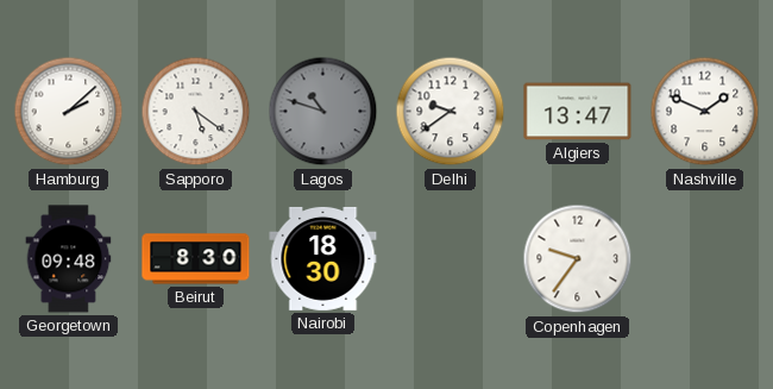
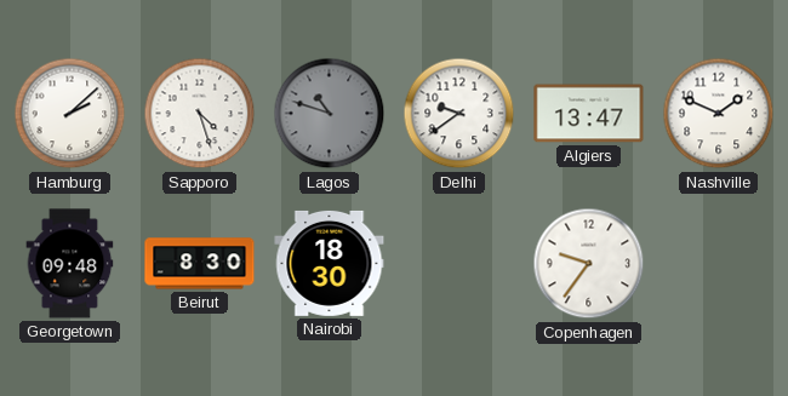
Sapporo: 5:21 -> 4:27 (200, 114)
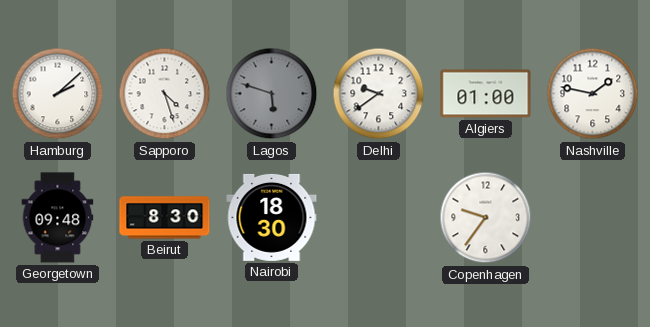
Lagos: 10:48 -> 5:48 (272, 94)
Algiers: 13:47 -> 01:00 (486, 94)
Nashville: 1:49 -> 1:47 (593, 94)
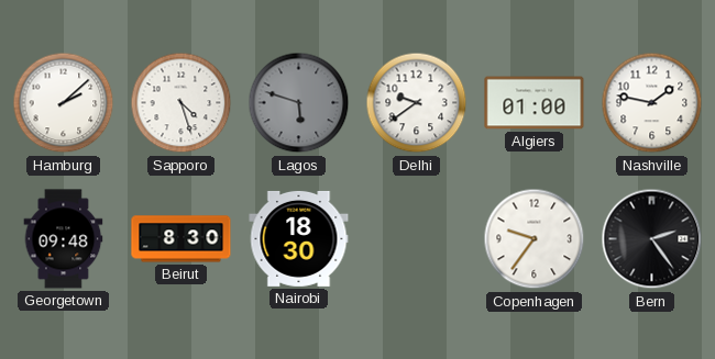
Bern: none -> 2:24 (652, 239)
